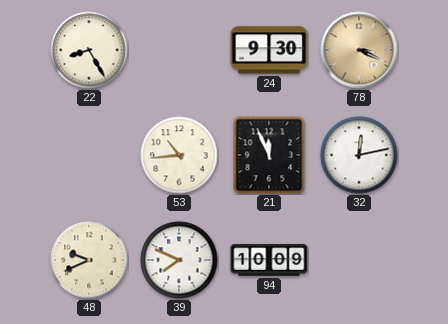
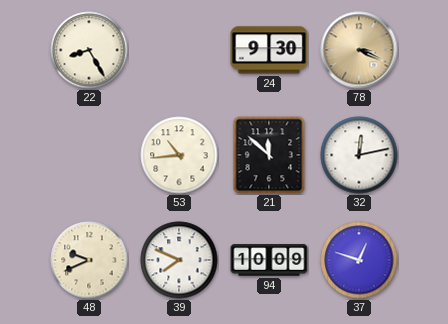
21: 11:56 -> 11:52 (269, 155)
37: none -> 12:48 (359, 260)
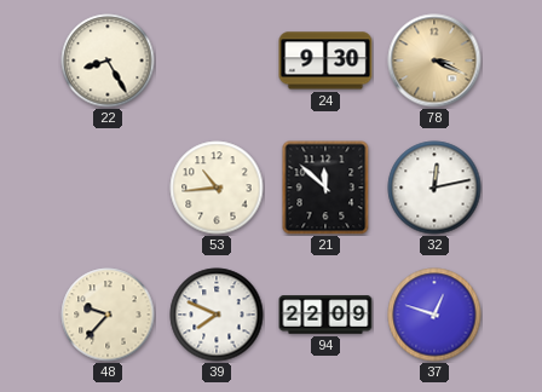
48: 9:41 -> 9:37 (108, 315)
94: 10:09 -> 22:09 (325, 315)
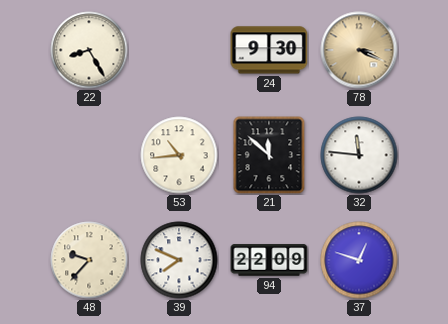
32: 12:13 -> 11:46 (359, 155)
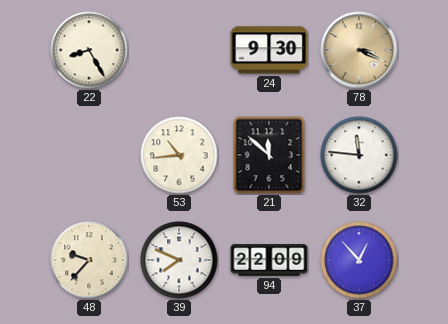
37: 12:48 -> 12:53 (359, 260)
